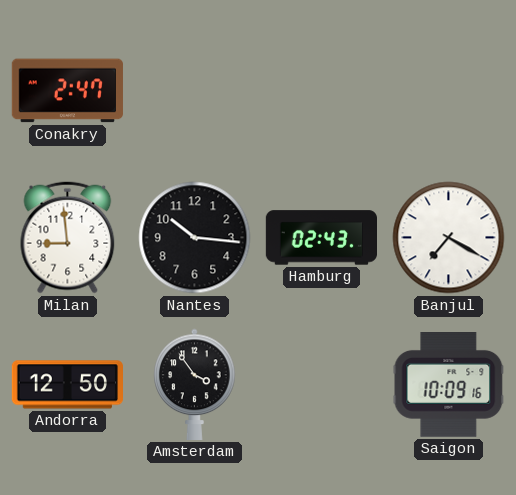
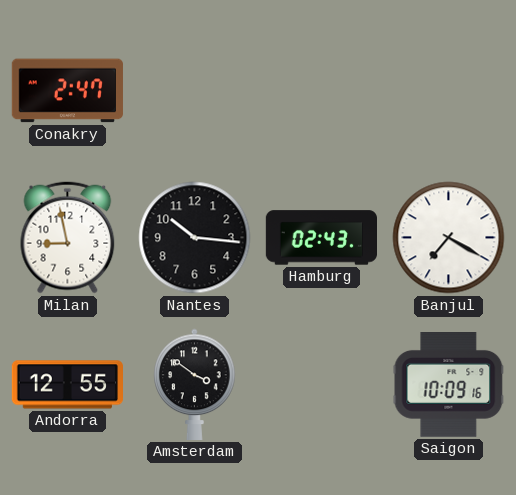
Milan: 8:59 -> 8:58 (68, 238)
Andorra: 12:50 -> 12:55 (67, 385)
Amsterdam: 3:54 -> 3:51 (195, 384)
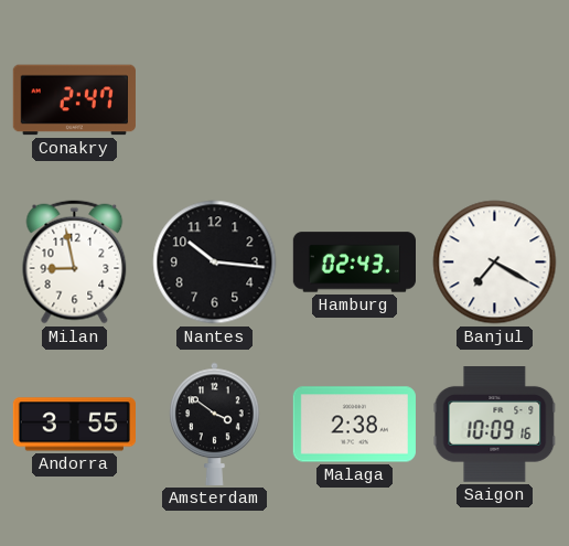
Andorra: 12:55 -> 3:55 (74, 425)
Malaga: none -> 2:38 (354, 425)
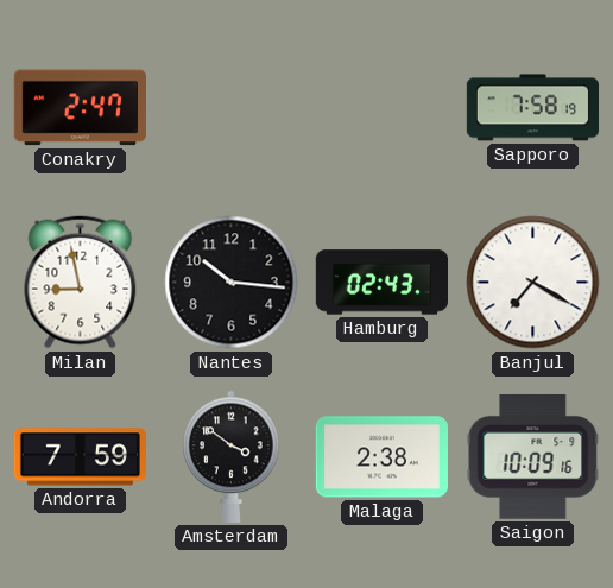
Sapporo: none -> 7:58 (532, 108)
Andorra: 3:55 -> 7:59 (80, 457)
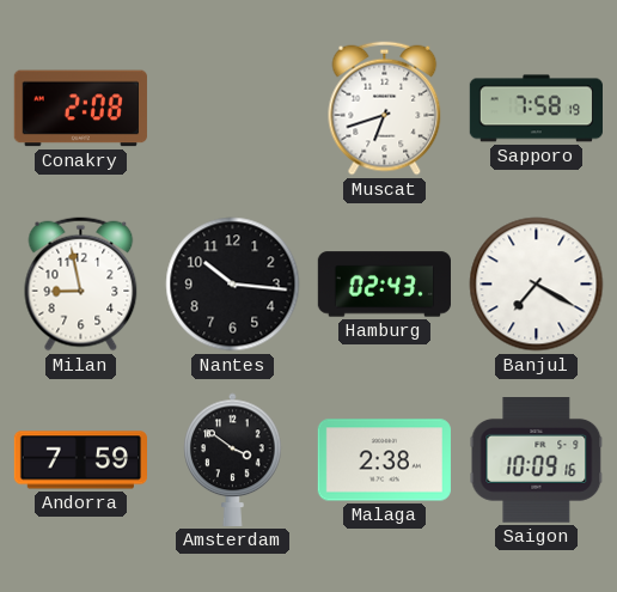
Conakry: 2:47 -> 2:08 (80, 109)
Muscat: none -> 6:42 (385, 109)
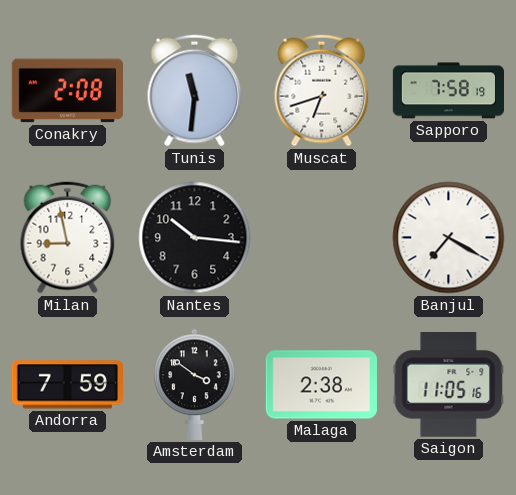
Tunis: none -> 11:31 (195, 91)
Hamburg: 02:43 -> none (384, 285)
Saigon: 10:09 -> 11:05 (449, 385)
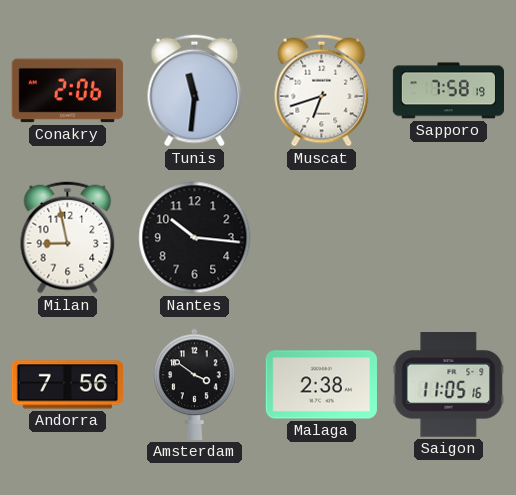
Conakry: 2:08 -> 2:06 (67, 91)
Banjul: 7:20 -> none (449, 238)
Andorra: 7:59 -> 7:56 (67, 385)
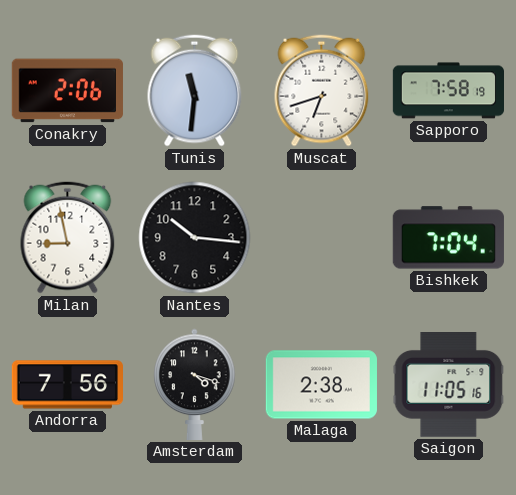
Bishkek: none -> 7:04 (448, 238)
Amsterdam: 3:51 -> 4:18 (195, 384)
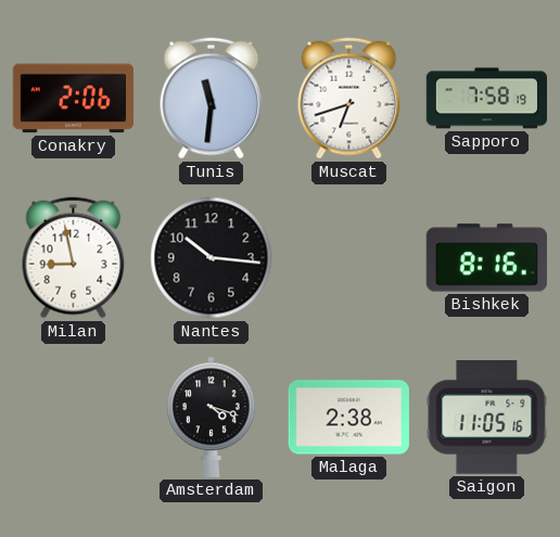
Bishkek: 7:04 -> 8:16 (486, 258)
Andorra: 7:56 -> none (67, 385)
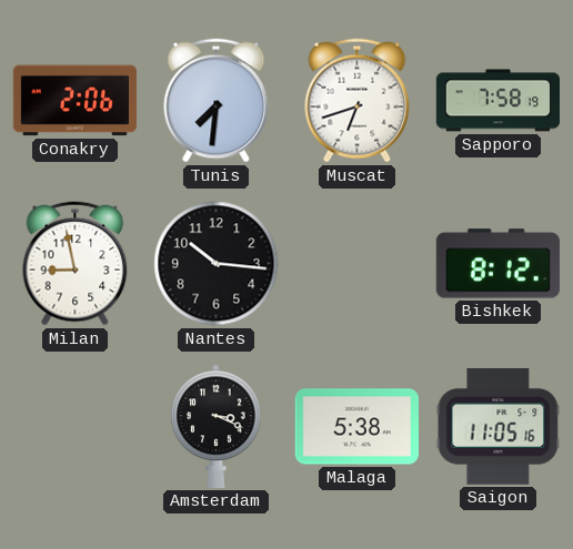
Tunis: 11:31 -> 7:31 (217, 101)
Bishkek: 8:16 -> 8:12 (497, 264)
Amsterdam: 4:18 -> 3:19 (217, 426)
Malaga: 2:38 -> 5:38 (356, 427)
